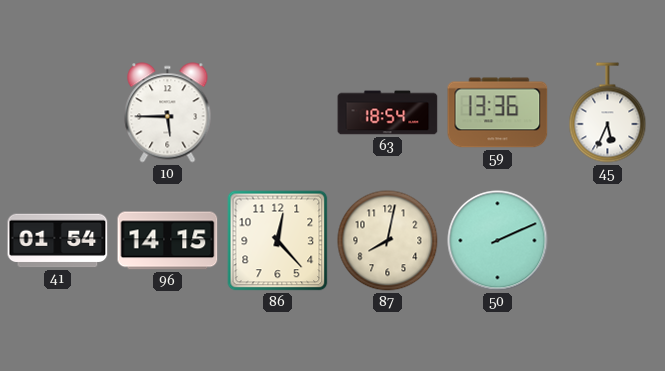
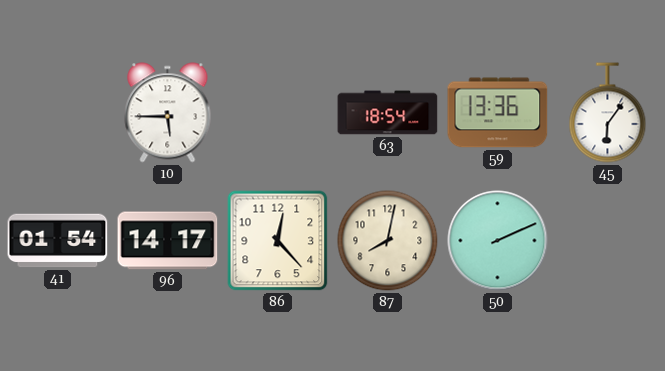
45: 5:34 -> 6:06 (608, 113)
96: 14:15 -> 14:17 (168, 241)
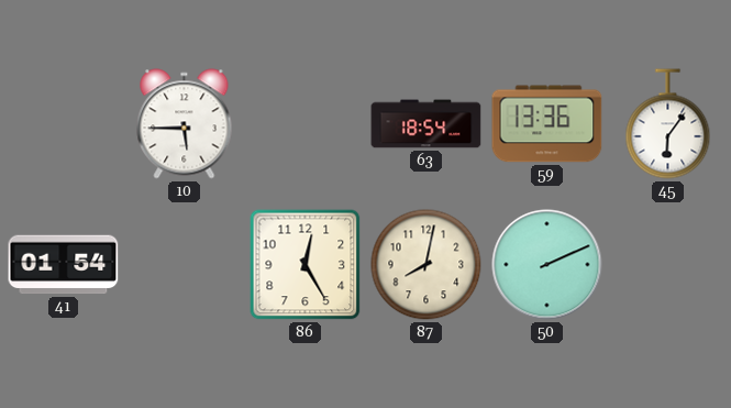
96: 14:17 -> none (168, 241)
86: 12:23 -> 12:25 (306, 265)
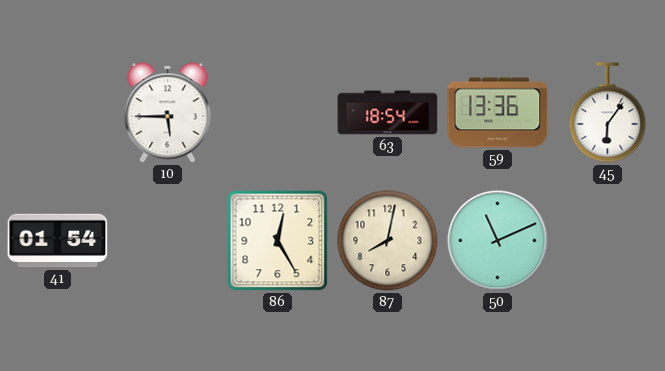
50: 2:11 -> 11:11 (498, 241)
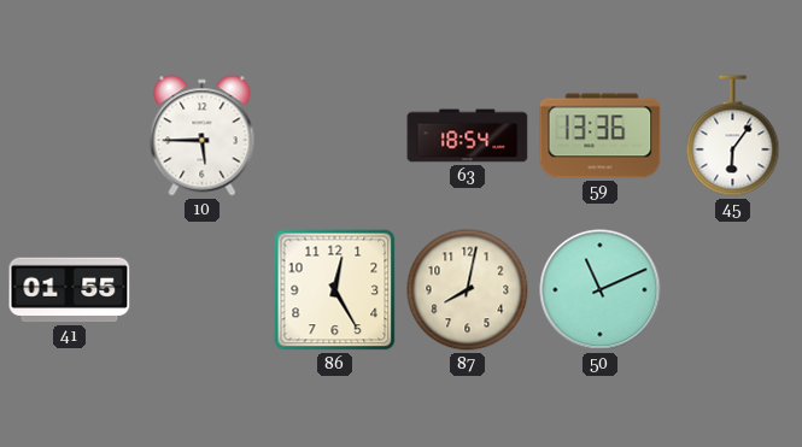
41: 01:54 -> 01:55 (70, 290)
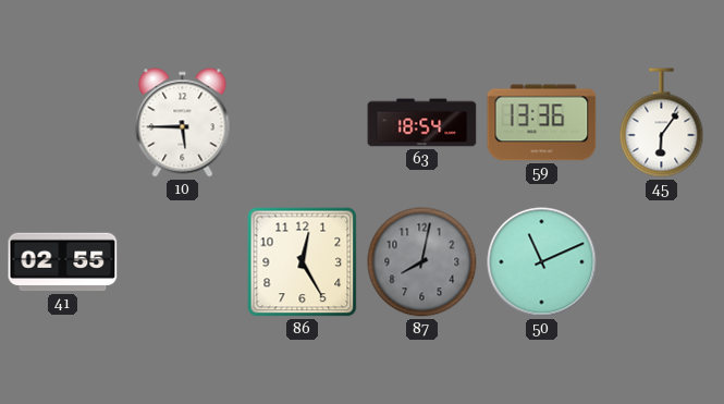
41: 01:55 -> 02:55 (63, 262)
87 dial: cream -> grey (422, 262)
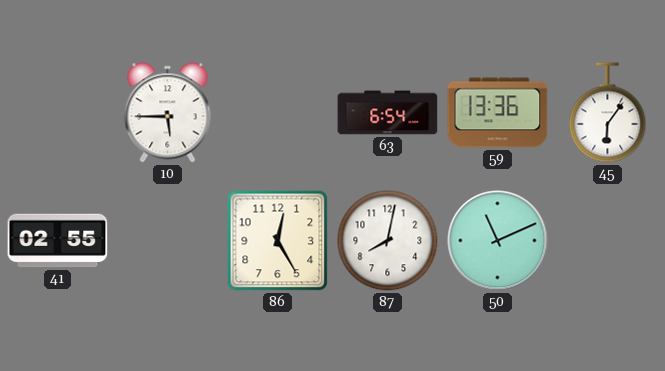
63: 18:54 -> 6:54 (388, 113)
87 dial: grey -> white (388, 241)
